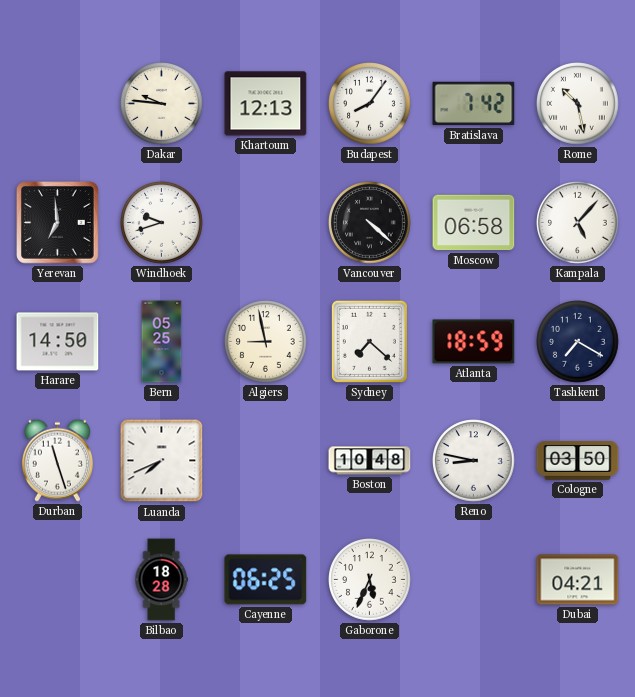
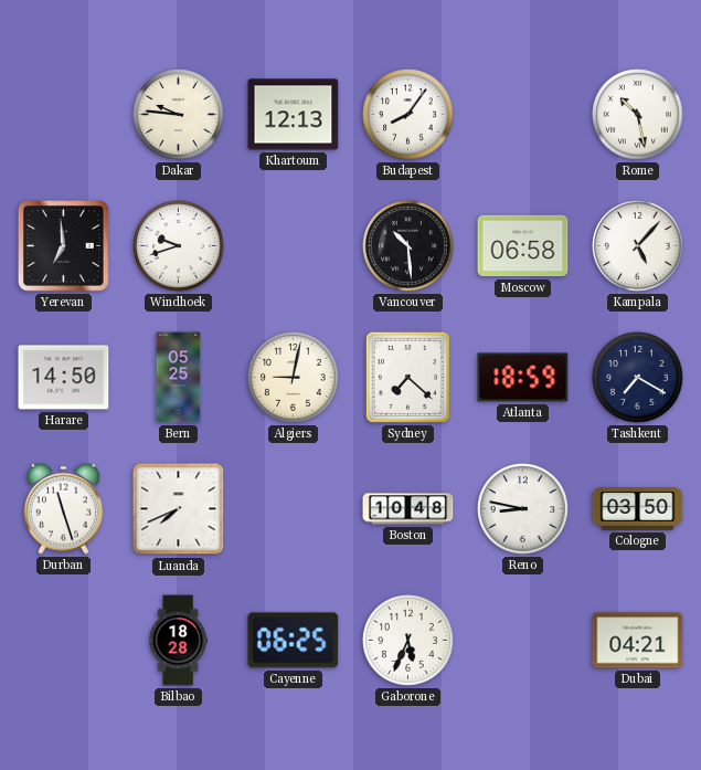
Bratislava: 7:42 -> none (474, 104)
Vancouver: 4:22 -> 10:29 (408, 246)
Algiers: 8:58 -> 9:02 (294, 378)
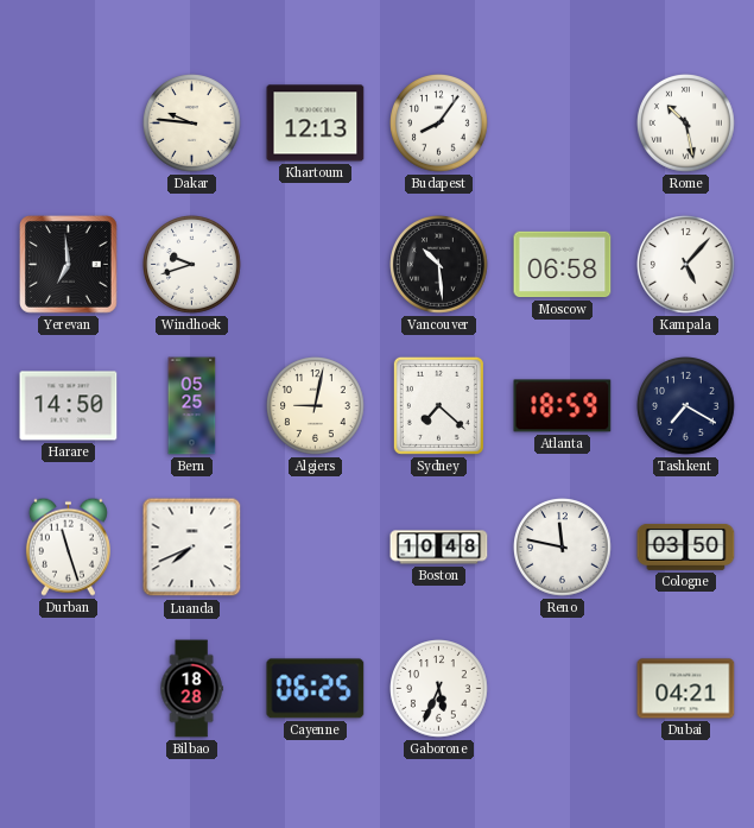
Reno: 8:47 -> 11:47 (563, 548)
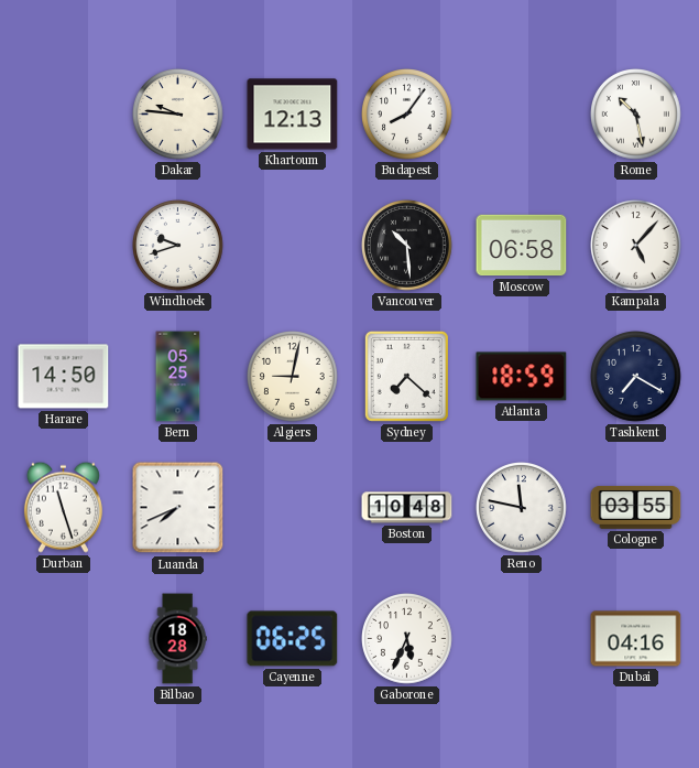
Yerevan: 6:59 -> none (69, 265)
Cologne: 03:50 -> 03:55 (636, 507)
Dubai: 04:21 -> 04:16 (636, 639)
